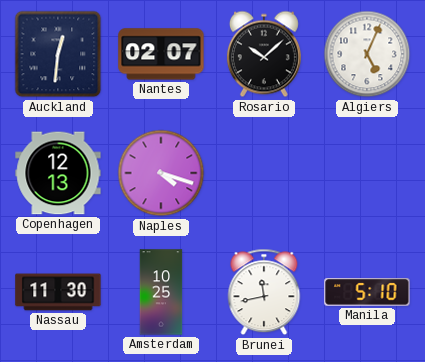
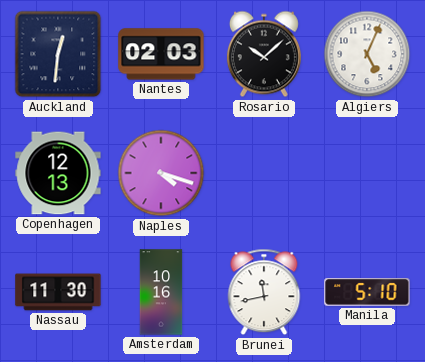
Nantes: 02:07 -> 02:03 (161, 54)
Amsterdam: 10:25 -> 10:16 (161, 292)
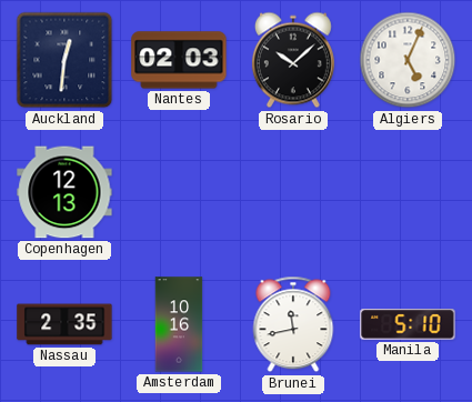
Naples: 4:18 -> none (161, 173)
Nassau: 11:30 -> 2:35 (64, 324)
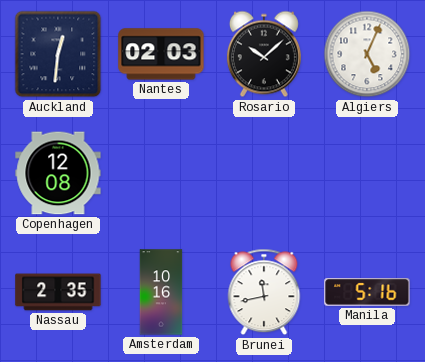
Copenhagen: 12:13 -> 12:08 (58, 173)
Manila: 5:10 -> 5:16 (367, 292)
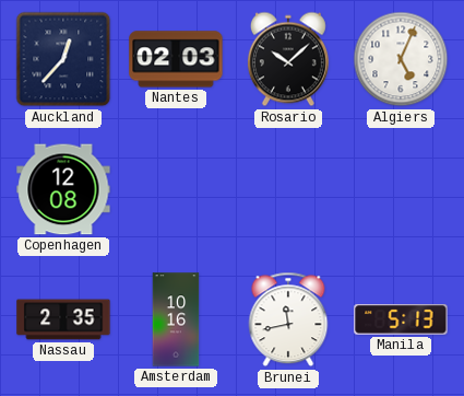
Auckland: 12:31 -> 12:37 (63, 59)
Manila: 5:16 -> 5:13 (401, 319)
